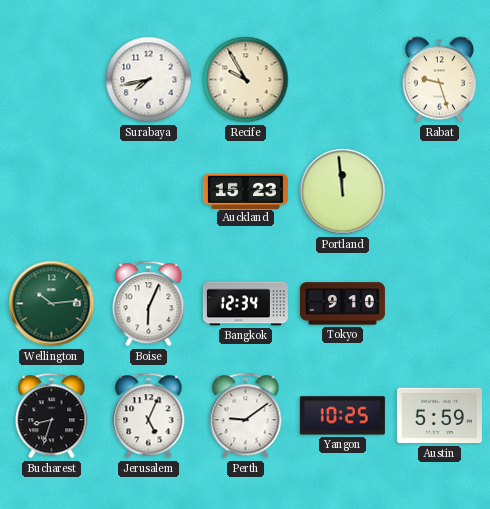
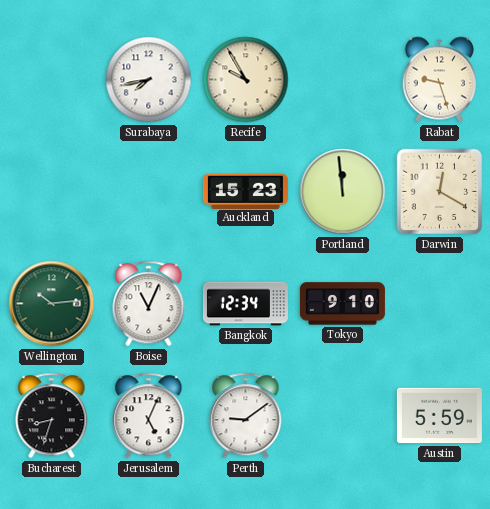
Darwin: none -> 12:20 (440, 192)
Boise: 6:04 -> 11:04 (149, 304)
Yangon: 10:25 -> none (342, 416)
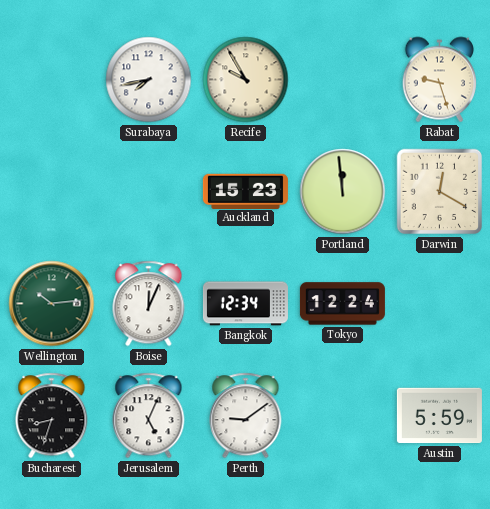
Boise: 11:04 -> 12:04 (149, 304)
Tokyo: 9:10 -> 12:24 (342, 304)
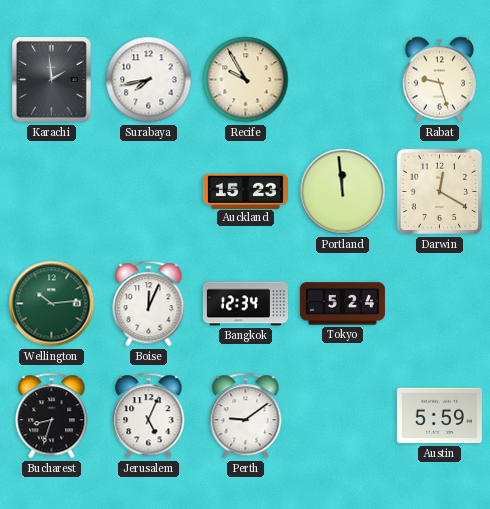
Karachi: none -> 1:59 (52, 80)
Tokyo: 12:24 -> 5:24 (342, 304)
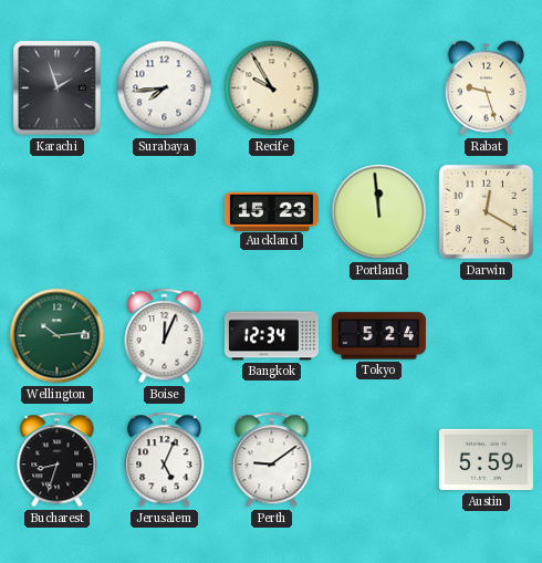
Karachi: 1:59 -> 1:57 (58, 88)
Surabaya: 7:43 -> 7:44 (165, 88)
